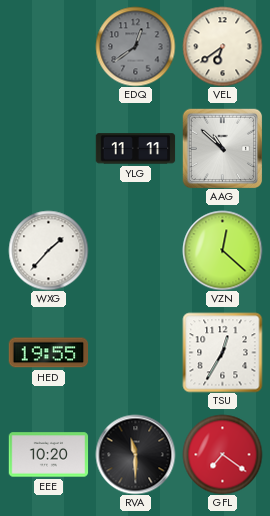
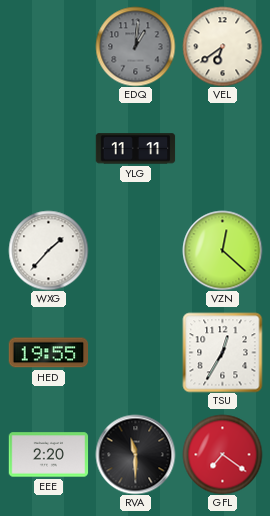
EDQ: 12:39 -> 1:01 (135, 46)
AAG: 10:52 -> none (222, 148)
EEE: 10:20 -> 2:20 (48, 455)
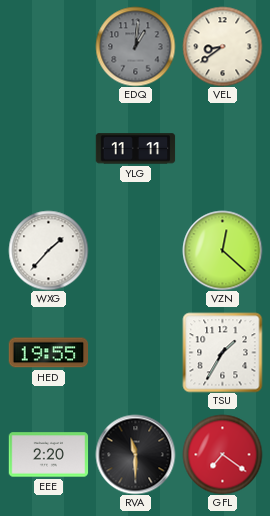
VEL: 6:39 -> 8:39 (222, 46)
TSU: 12:35 -> 1:35 (222, 352)
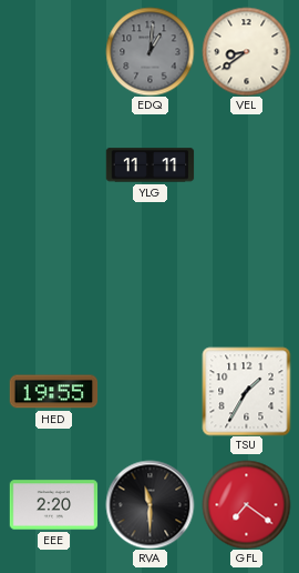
WXG: 1:37 -> none (48, 250)
VZN: 12:22 -> none (222, 250)
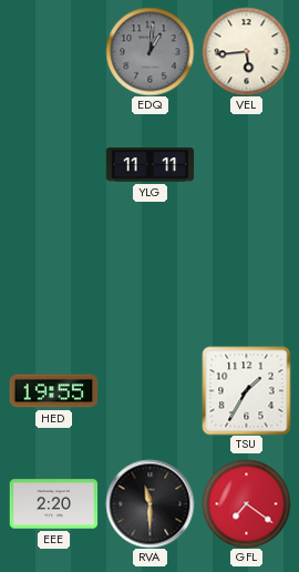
VEL: 8:39 -> 5:44 (246, 51)
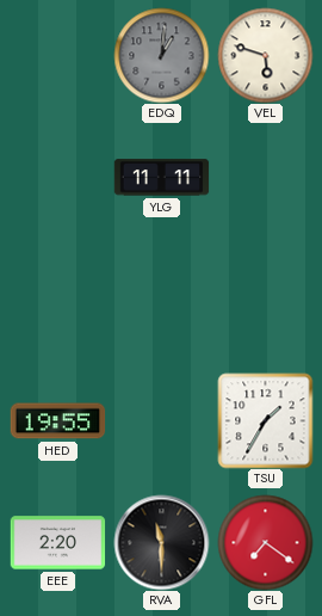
VEL: 5:44 -> 5:48 (265, 55)
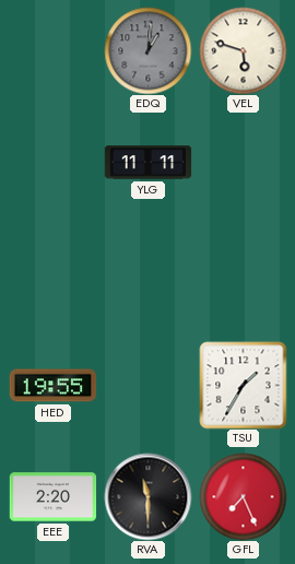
GFL: 7:21 -> 7:26 (243, 496)
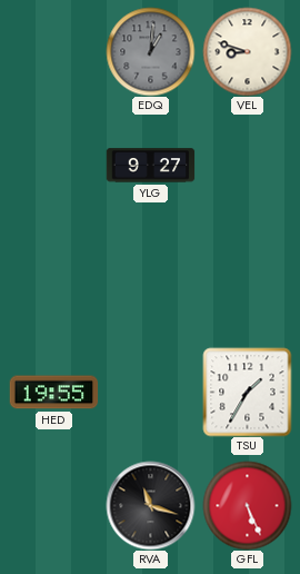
VEL: 5:48 -> 8:48 (247, 51)
YLG: 11:11 -> 9:27 (150, 166)
EEE: 2:20 -> none (52, 497)
RVA: 11:30 -> 11:18 (150, 505)
GFL: 7:26 -> 5:26 (247, 505)
